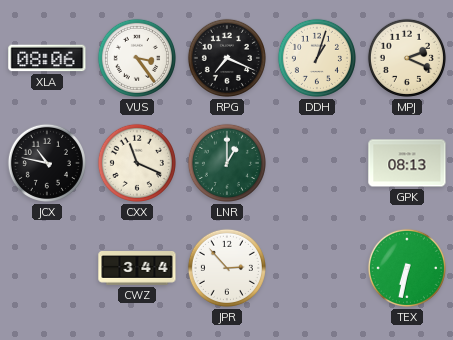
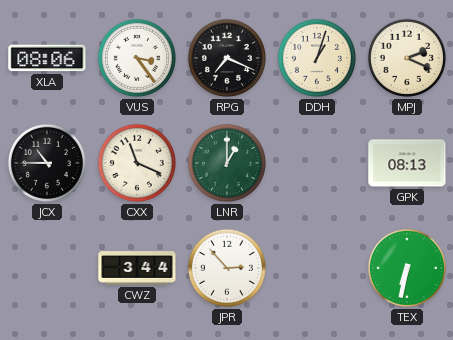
JCX: 10:47 -> 10:45 (47, 163)
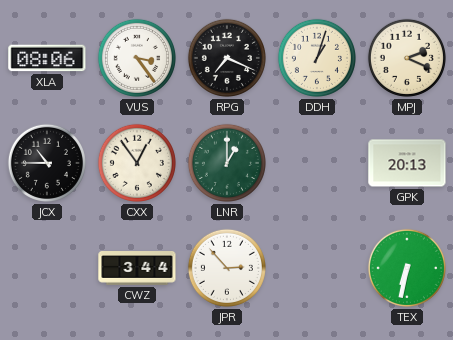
CXX: 11:19 -> 12:54 (137, 163)
GPK: 08:13 -> 20:13 (407, 163)
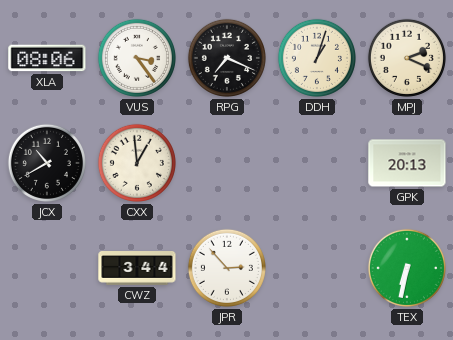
JCX: 10:45 -> 10:40 (47, 163)
CXX: 12:54 -> 12:59 (137, 163)
LNR: 1:00 -> none (227, 163)
